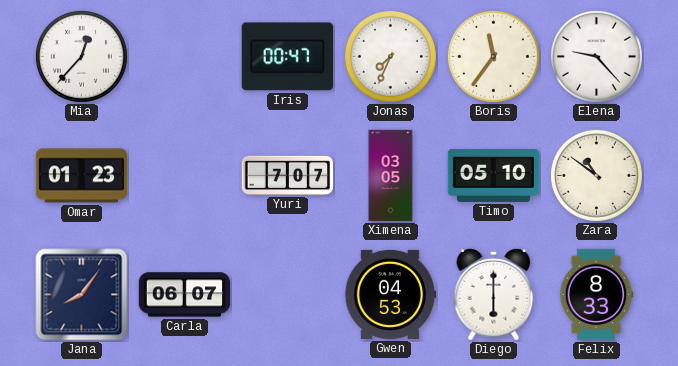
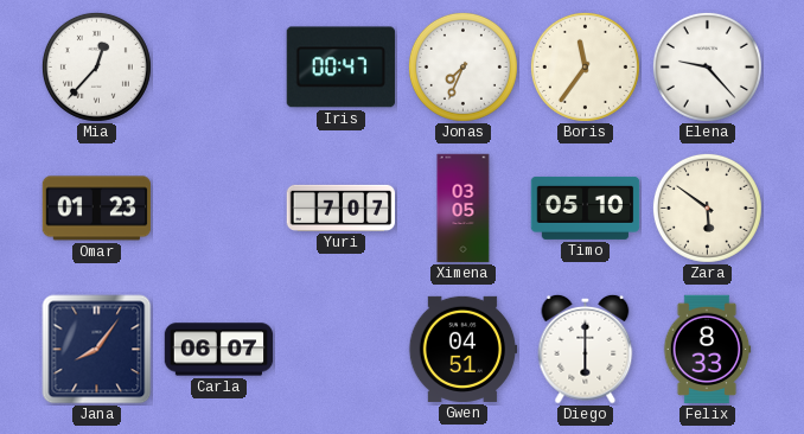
Zara: 10:51 -> 5:51 (707, 208)
Gwen: 04:53 -> 04:51 (462, 349)
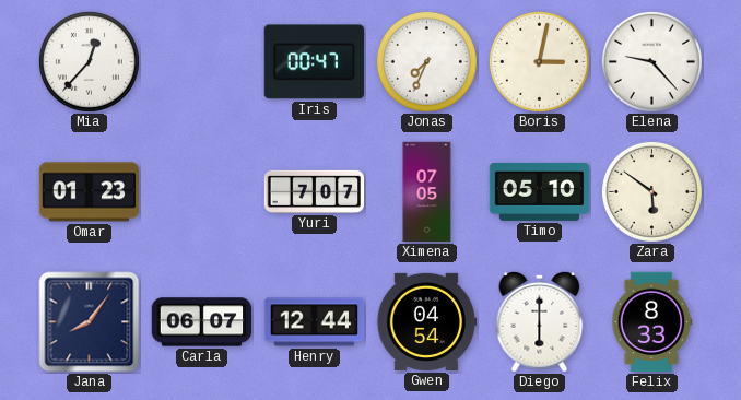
Boris: 11:36 -> 3:02 (539, 61)
Ximena: 03:05 -> 07:05 (427, 192)
Henry: none -> 12:44 (315, 322)
Gwen: 04:51 -> 04:54 (426, 321)
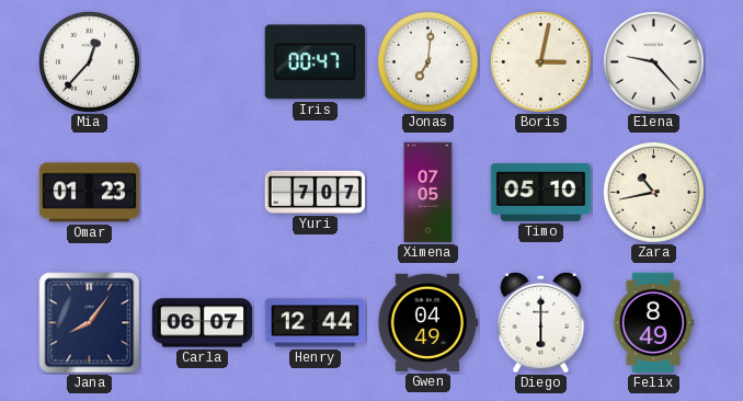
Jonas: 7:34 -> 7:01 (427, 61)
Zara: 5:51 -> 10:43 (653, 192)
Gwen: 04:54 -> 04:49 (427, 322)
Felix: 8:33 -> 8:49 (653, 323)
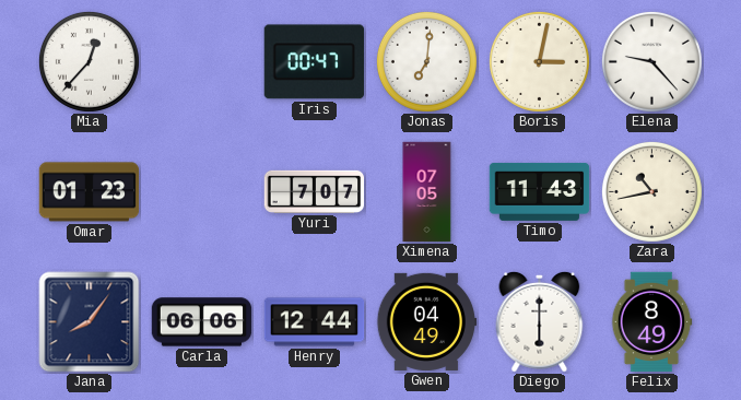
Timo: 05:10 -> 11:43 (540, 191)
Carla: 06:07 -> 06:06 (202, 322)
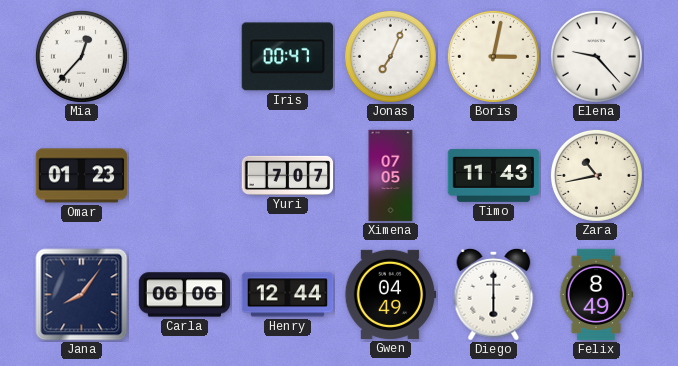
Jonas: 7:01 -> 7:04 (390, 56)
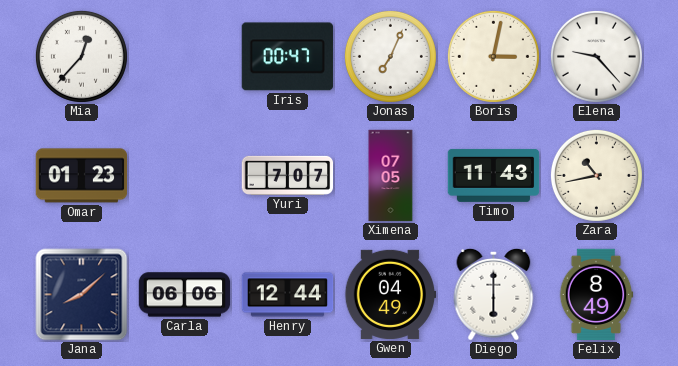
Jana: 8:06 -> 8:08 (82, 295)
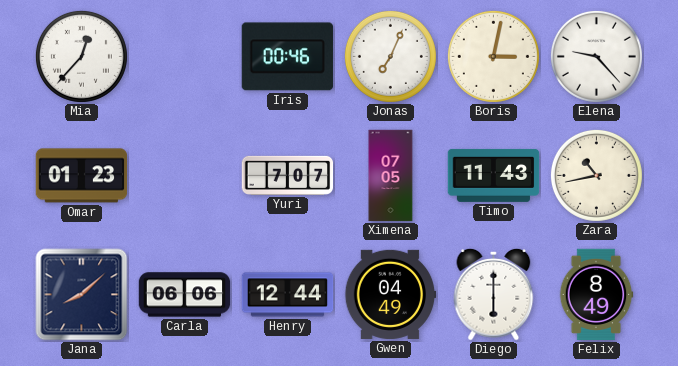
Iris: 00:47 -> 00:46 (287, 57)
